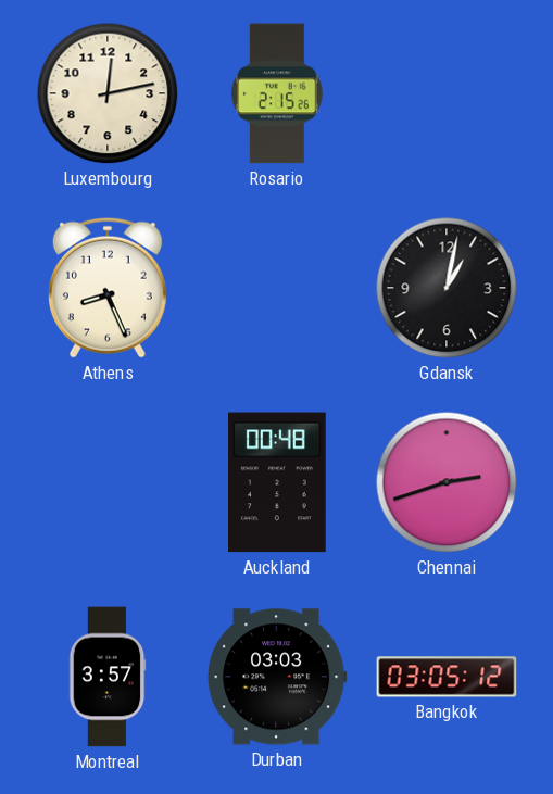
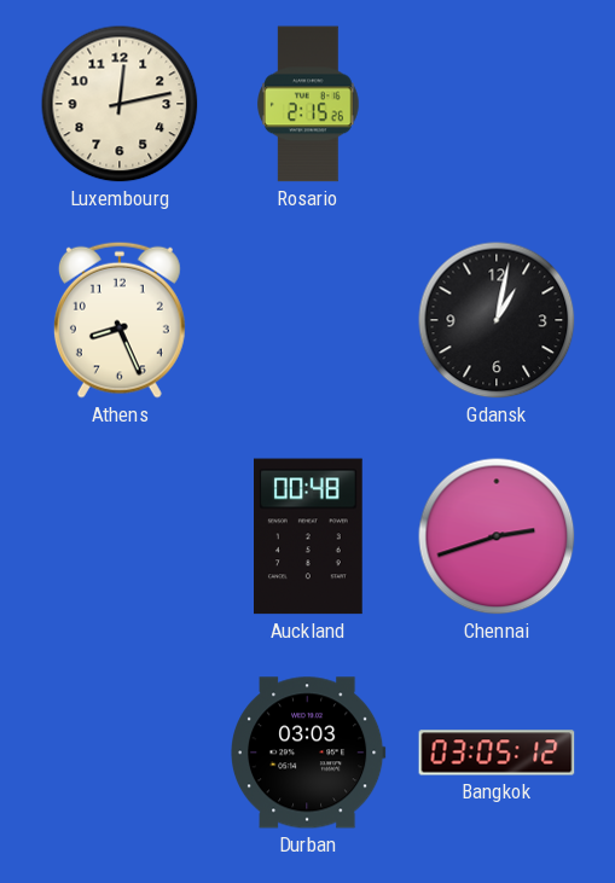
Montreal: 3:57 -> none (108, 677)
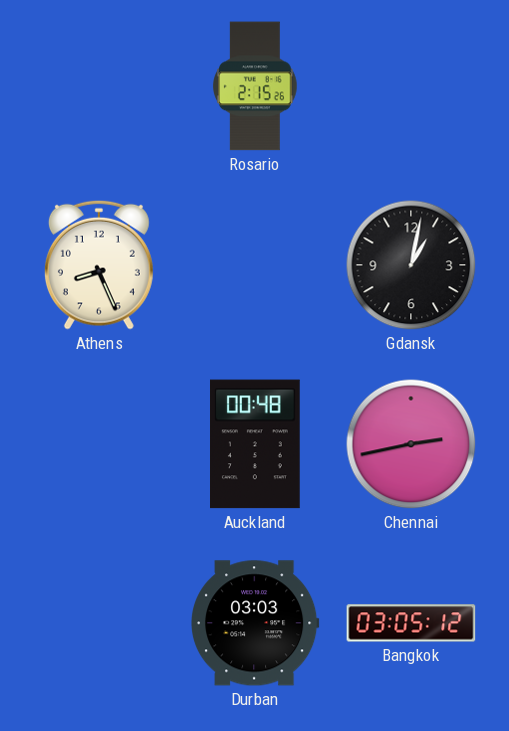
Luxembourg: 12:13 -> none (120, 104)
Chennai: 2:42 -> 2:43 (411, 444)
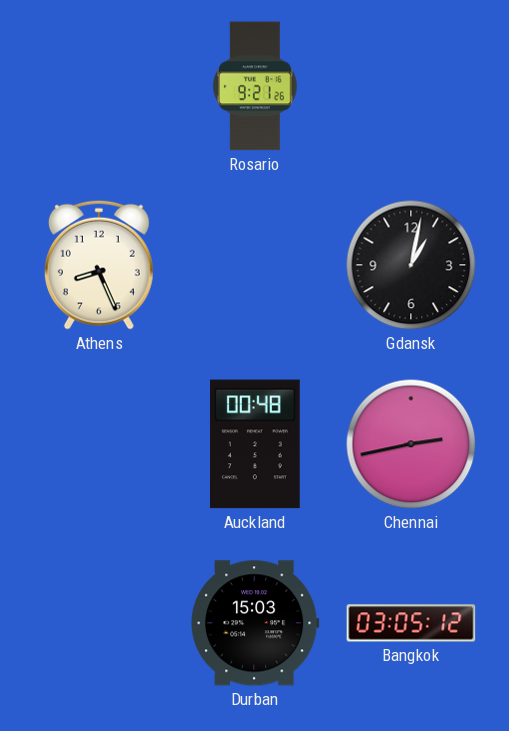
Rosario: 2:15 -> 9:21 (256, 86)
Durban: 03:03 -> 15:03 (256, 623)
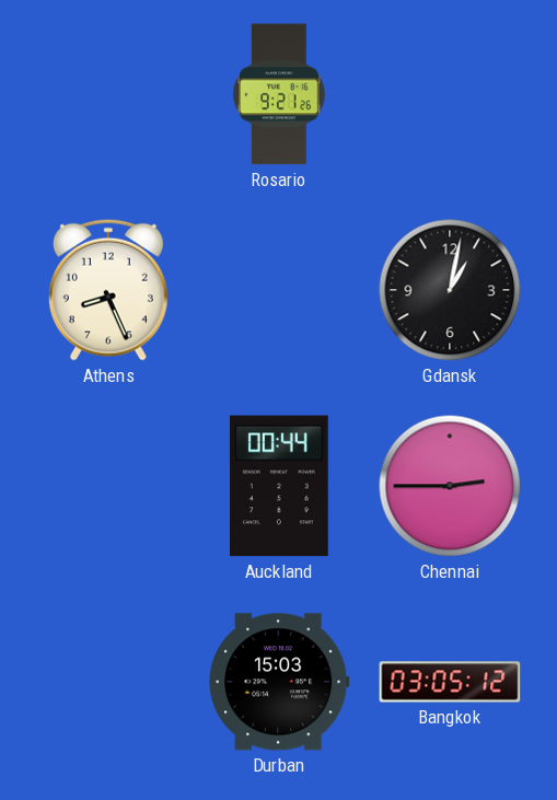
Auckland: 00:48 -> 00:44 (280, 486)
Chennai: 2:43 -> 2:45 (450, 486)
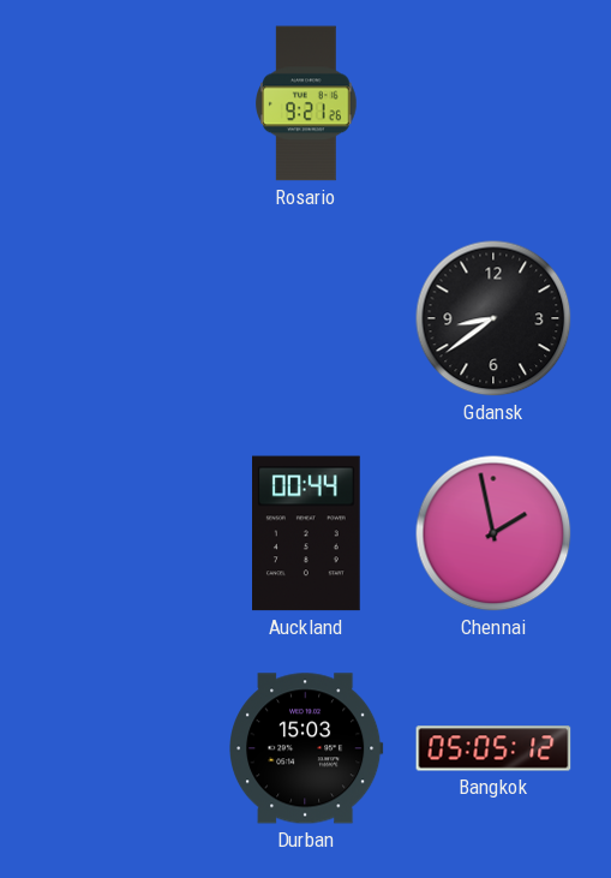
Athens: 8:26 -> none (108, 290)
Gdansk: 1:02 -> 8:39 (493, 318)
Chennai: 2:45 -> 1:58 (493, 533)
Bangkok: 03:05 -> 05:05 (493, 748)
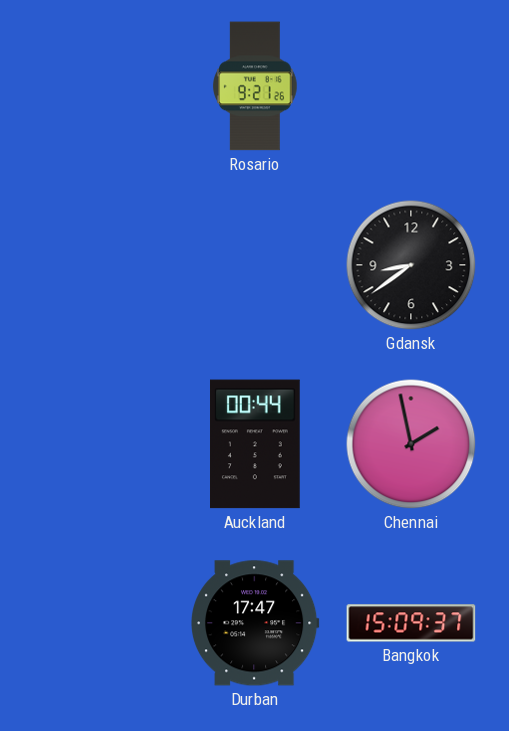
Durban: 15:03 -> 17:47 (256, 623)
Bangkok: 05:05 -> 15:09 (411, 623)
